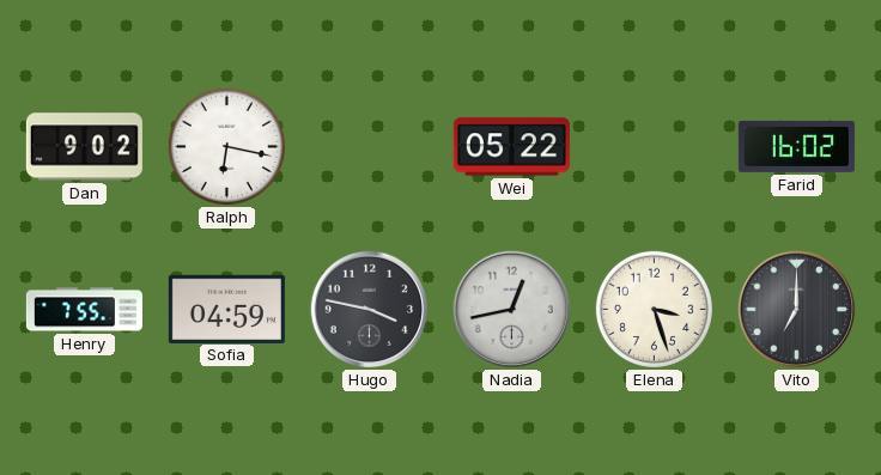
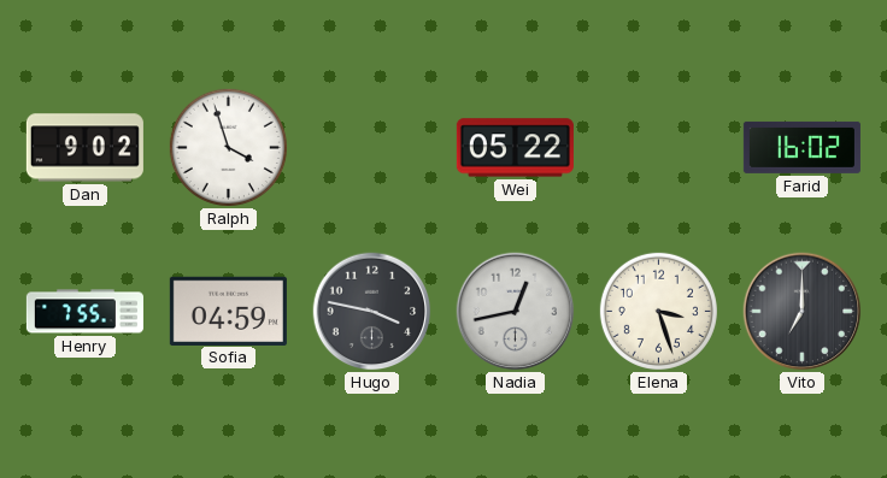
Ralph: 6:17 -> 3:57 (228, 147)
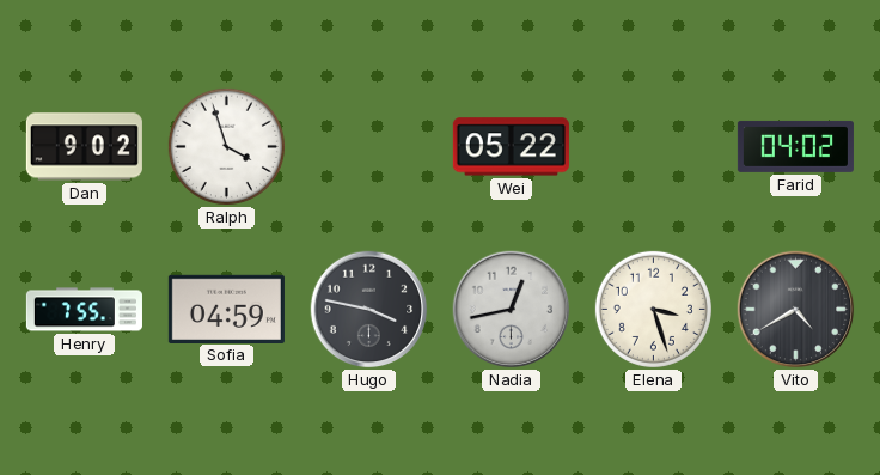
Farid: 16:02 -> 04:02 (795, 146)
Vito: 7:00 -> 4:40 (796, 310)
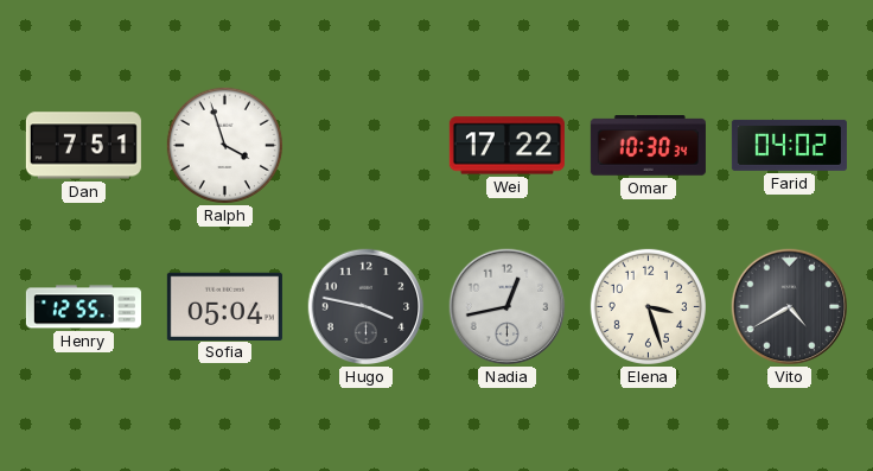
Dan: 9:02 -> 7:51 (83, 146)
Wei: 05:22 -> 17:22 (506, 146)
Omar: none -> 10:30 (648, 146)
Henry: 7:55 -> 12:55 (83, 307)
Sofia: 04:59 -> 05:04 (224, 306)
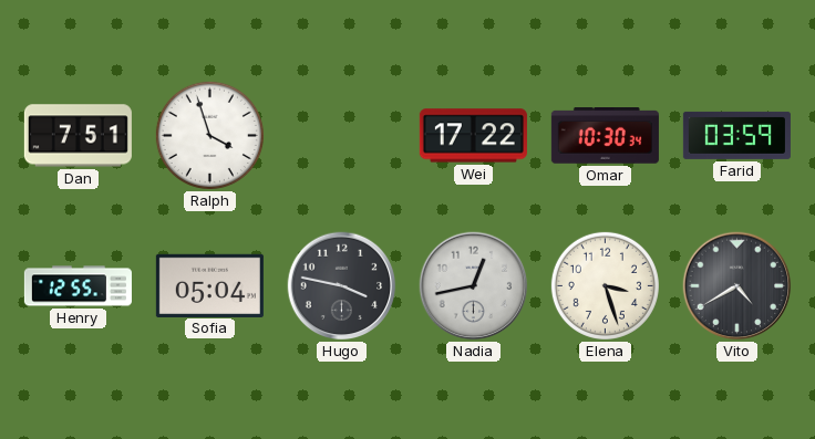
Farid: 04:02 -> 03:59 (736, 135)
